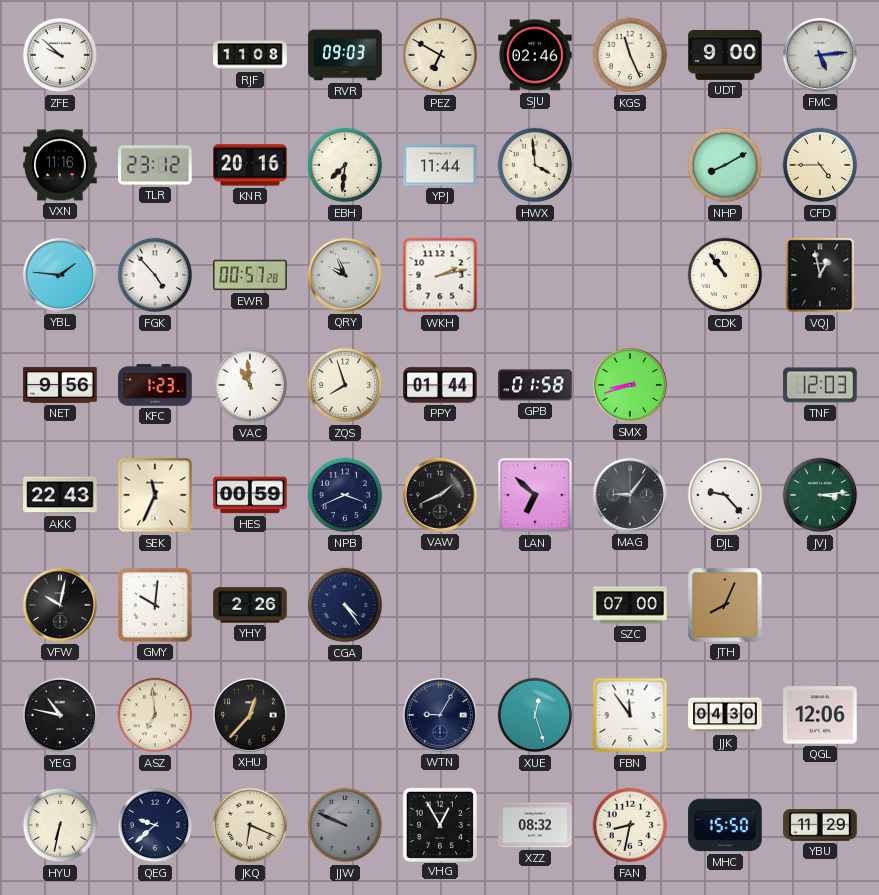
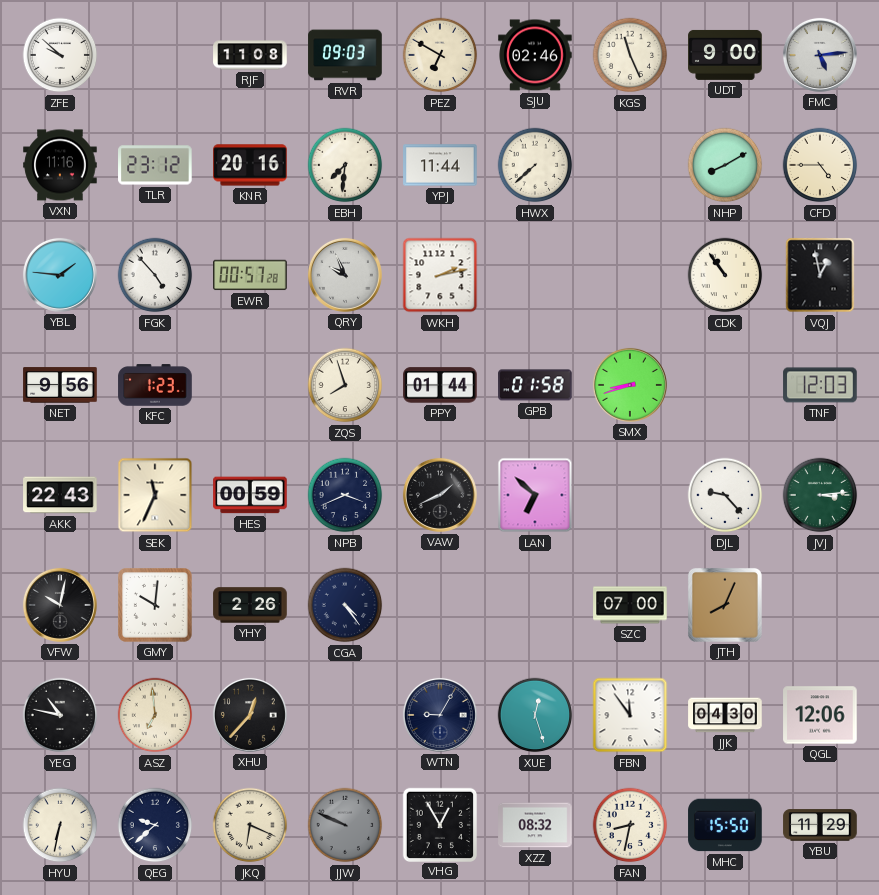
HWX: 3:59 -> 7:38 (535, 165)
VAC: 10:59 -> none (250, 385)
MAG: 9:06 -> none (630, 495)
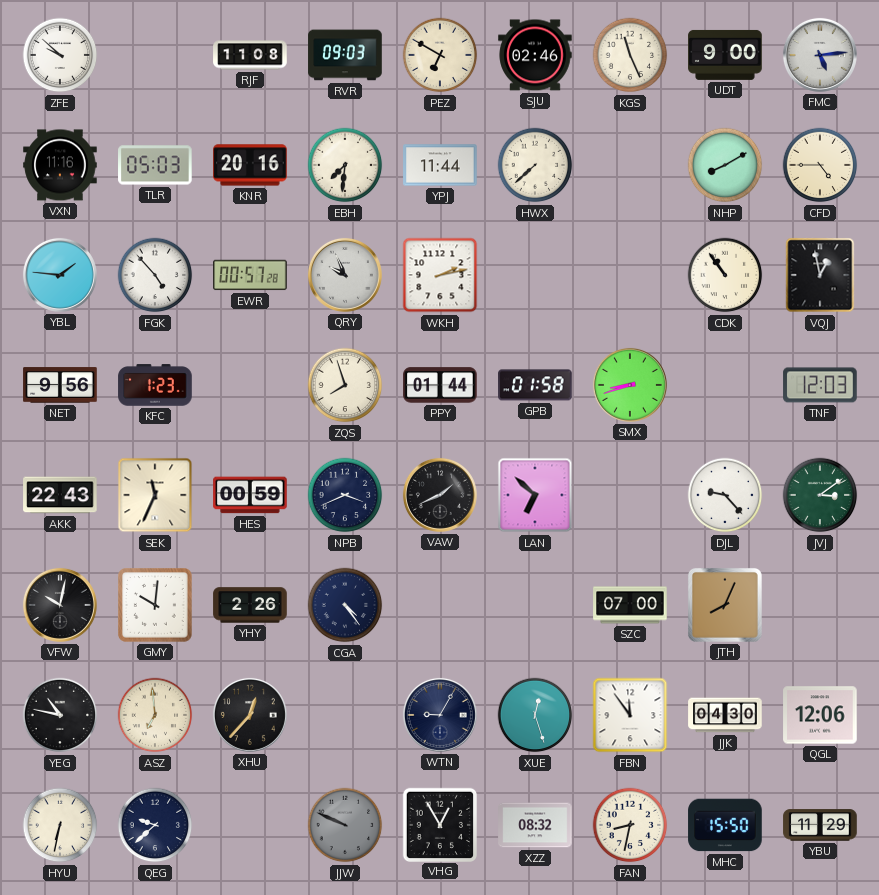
TLR: 23:12 -> 05:03 (155, 165)
JVJ: 3:14 -> 3:09 (820, 495)
JKQ: 6:19 -> none (250, 825)
